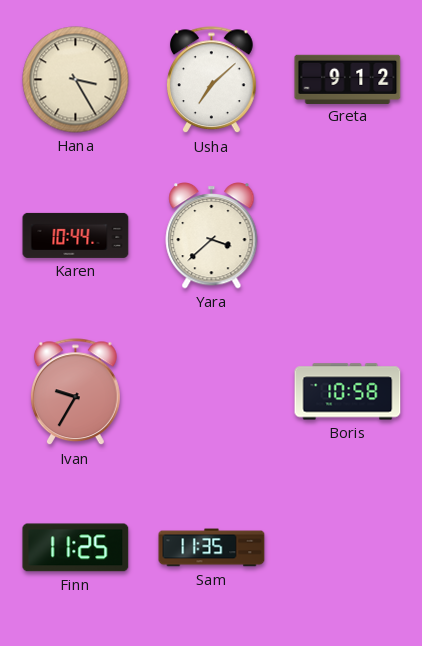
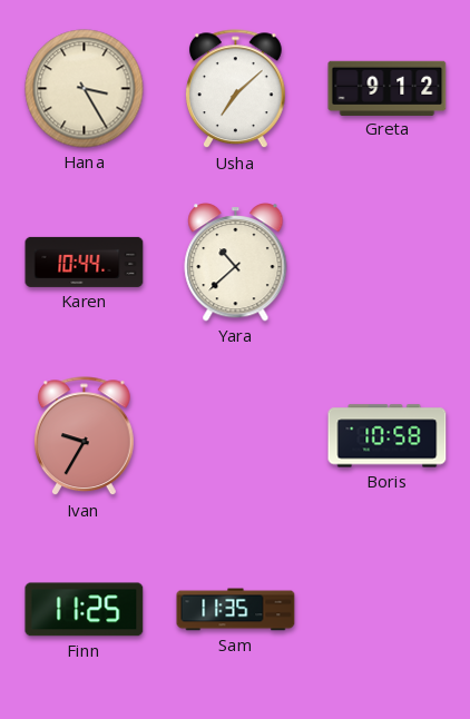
Yara: 3:38 -> 10:38 (236, 263)
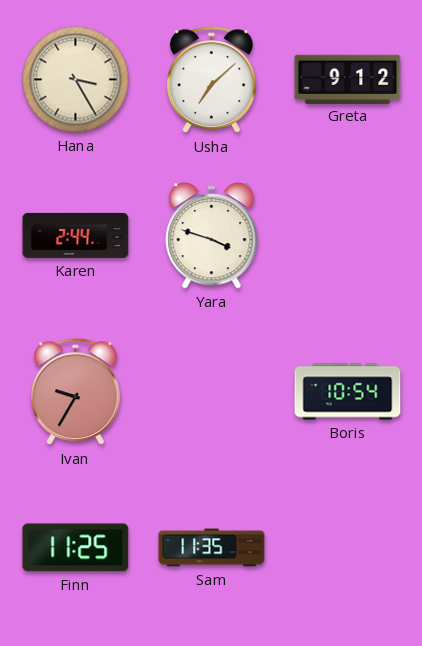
Karen: 10:44 -> 2:44 (76, 235)
Yara: 10:38 -> 3:48 (212, 236)
Boris: 10:58 -> 10:54 (348, 392)
